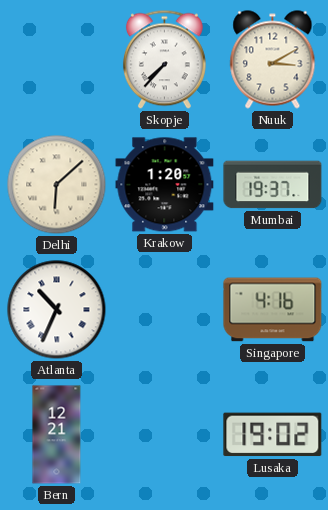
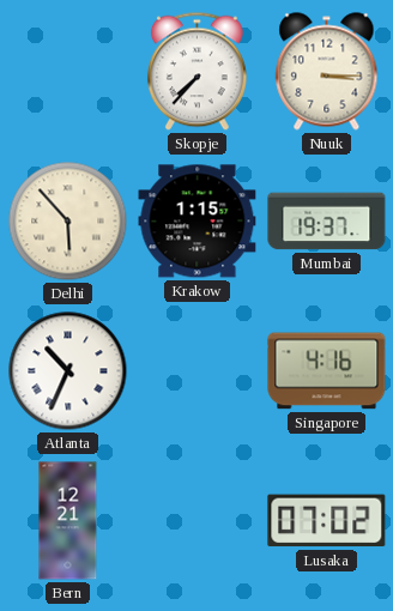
Nuuk: 3:10 -> 3:15 (327, 72)
Delhi: 6:08 -> 5:53 (68, 222)
Krakow: 1:20 -> 1:15 (198, 222)
Lusaka: 19:02 -> 07:02 (327, 521)
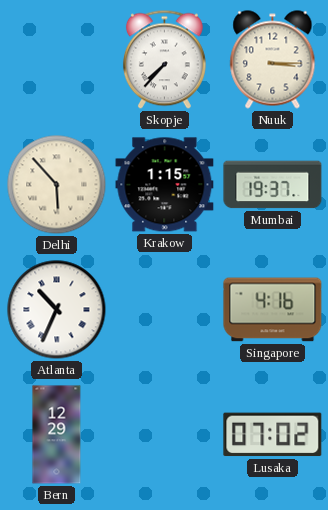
Bern: 12:21 -> 12:29 (57, 435)
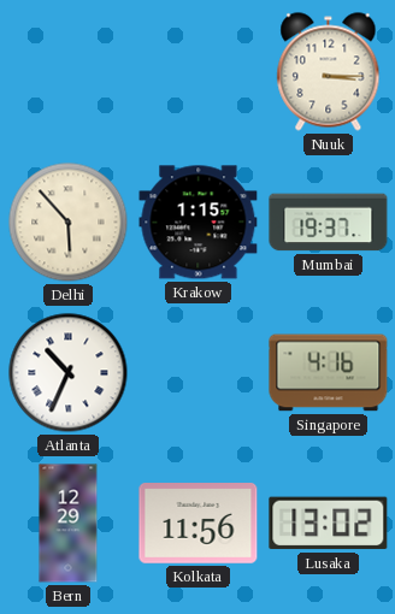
Skopje: 7:37 -> none (164, 60)
Kolkata: none -> 11:56 (199, 524)
Lusaka: 07:02 -> 13:02 (329, 524)
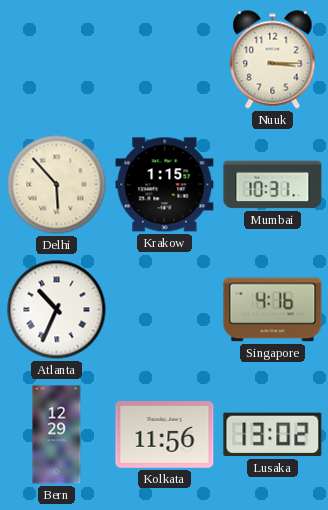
Mumbai: 19:37 -> 10:31 (273, 185)
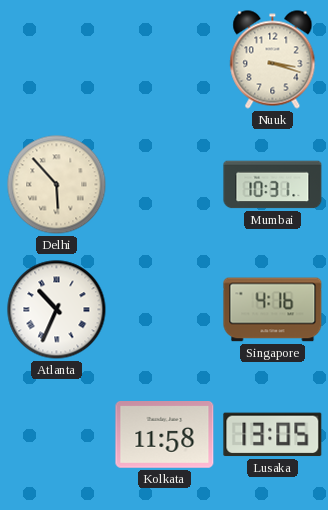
Nuuk: 3:15 -> 3:18 (273, 60)
Krakow: 1:15 -> none (165, 185)
Bern: 12:29 -> none (57, 435)
Kolkata: 11:56 -> 11:58 (165, 435)
Lusaka: 13:02 -> 13:05 (273, 435)
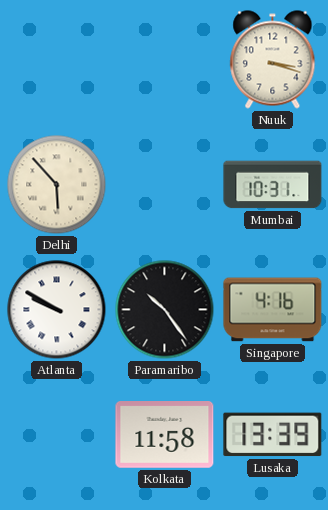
Atlanta: 10:34 -> 9:50 (57, 310)
Paramaribo: none -> 10:24 (165, 310)
Lusaka: 13:05 -> 13:39 (273, 435)
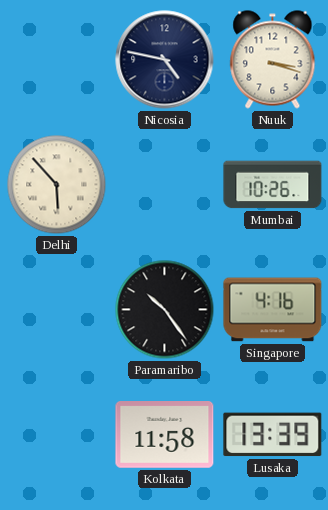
Nicosia: none -> 4:47 (165, 60)
Mumbai: 10:31 -> 10:26 (273, 185)
Atlanta: 9:50 -> none (57, 310)
